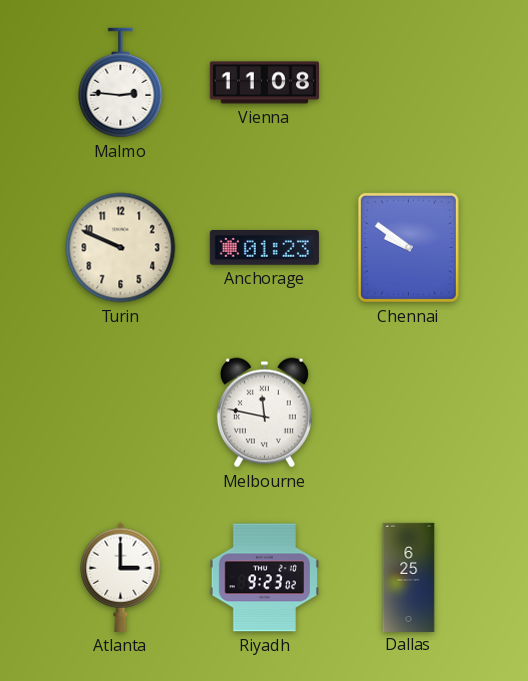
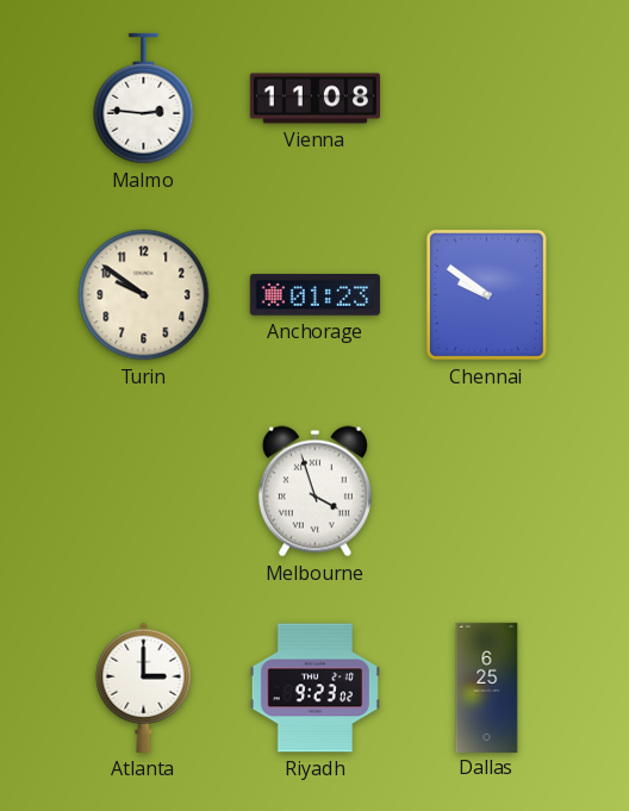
Turin: 9:49 -> 9:51 (144, 295)
Melbourne: 11:47 -> 3:57 (314, 492)
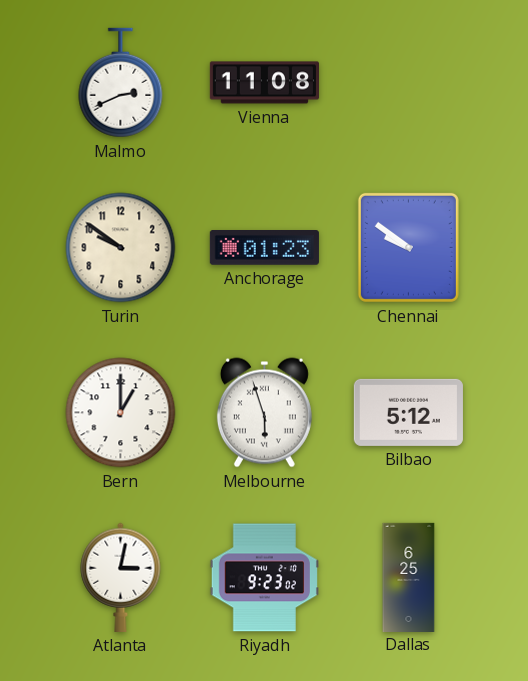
Malmo: 2:46 -> 2:41 (121, 83)
Bern: none -> 1:00 (121, 413)
Melbourne: 3:57 -> 5:57 (264, 413)
Bilbao: none -> 5:12 (408, 412)
Atlanta: 3:00 -> 3:02 (121, 577)
